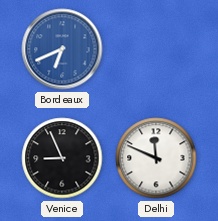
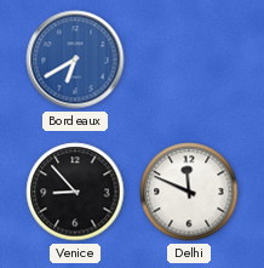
Bordeaux: 6:41 -> 6:40 (75, 59)
Venice: 8:56 -> 8:53 (75, 192)
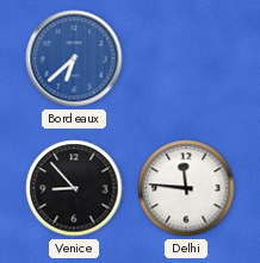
Bordeaux: 6:40 -> 6:38 (74, 58)
Delhi: 11:49 -> 11:46 (186, 188)
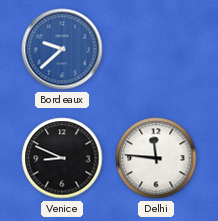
Bordeaux: 6:38 -> 9:38 (62, 49)
Venice: 8:53 -> 8:49 (62, 158)
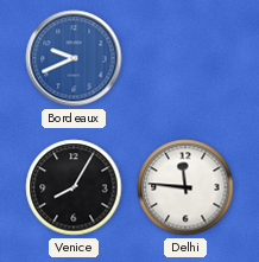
Bordeaux: 9:38 -> 9:41 (74, 58)
Venice: 8:49 -> 8:05 (74, 187)
